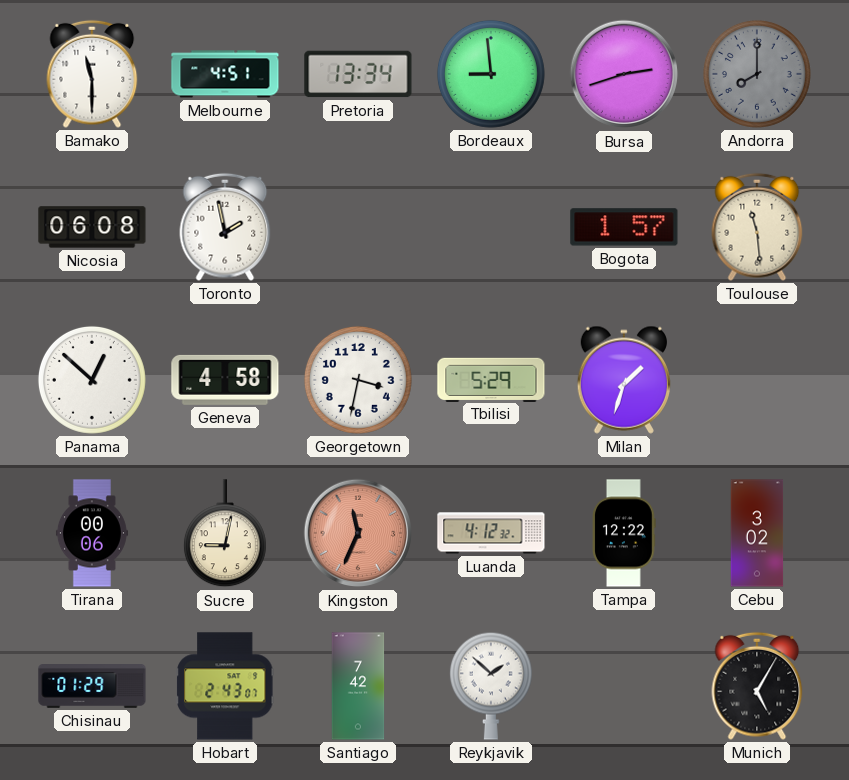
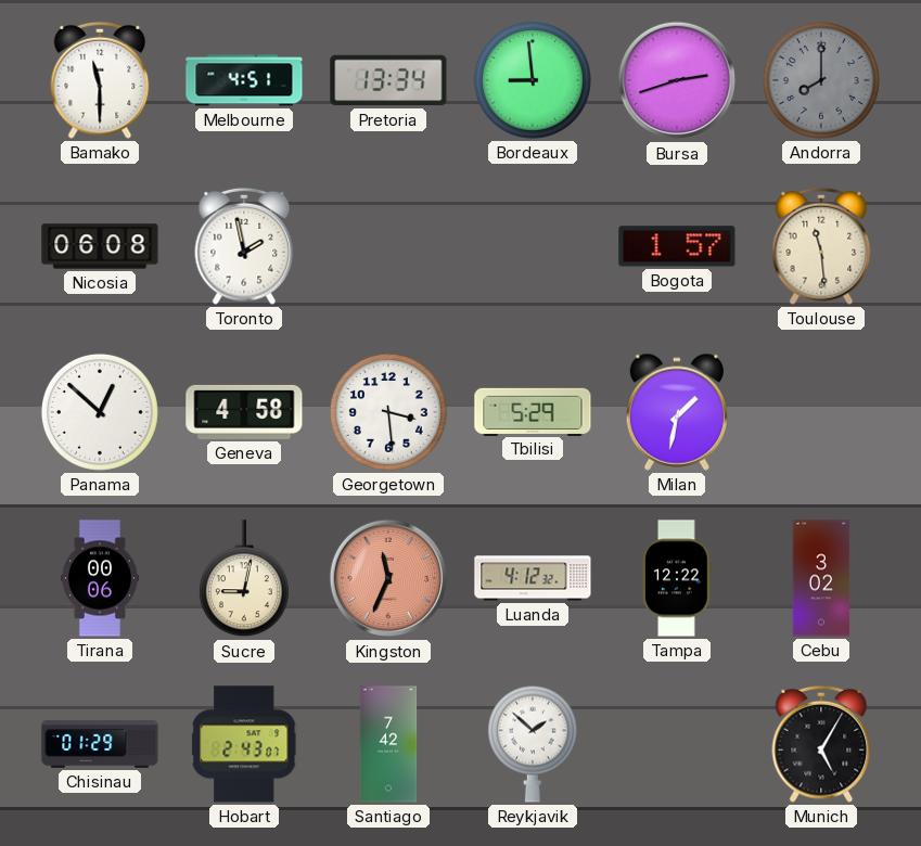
Georgetown: 3:32 -> 3:29 (388, 412)
Milan: 1:33 -> 1:32 (676, 412)
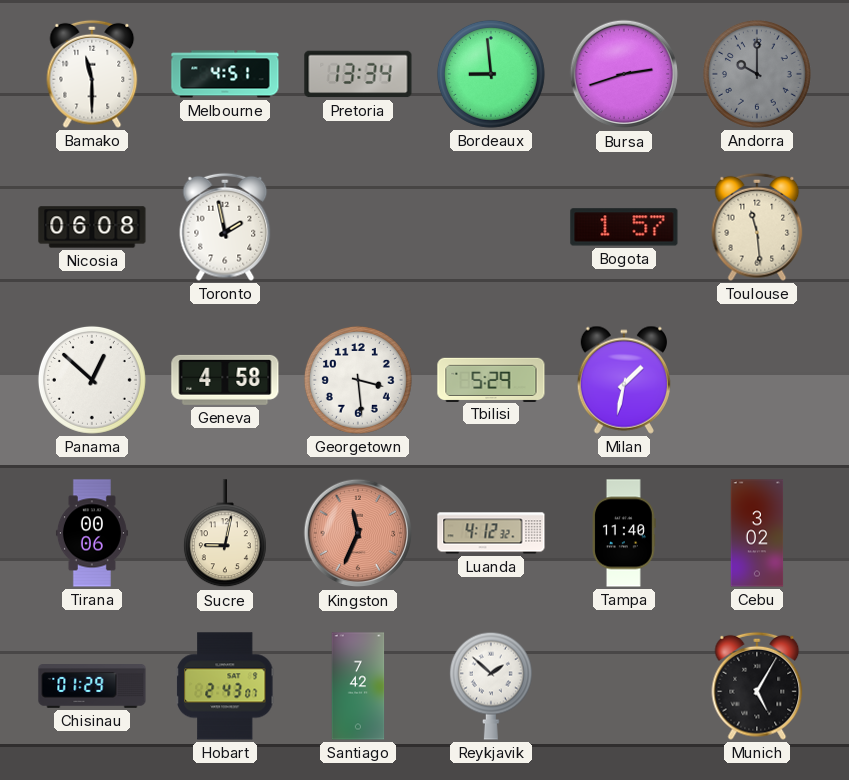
Andorra: 8:00 -> 10:00 (757, 74)
Tampa: 12:22 -> 11:40 (625, 533)
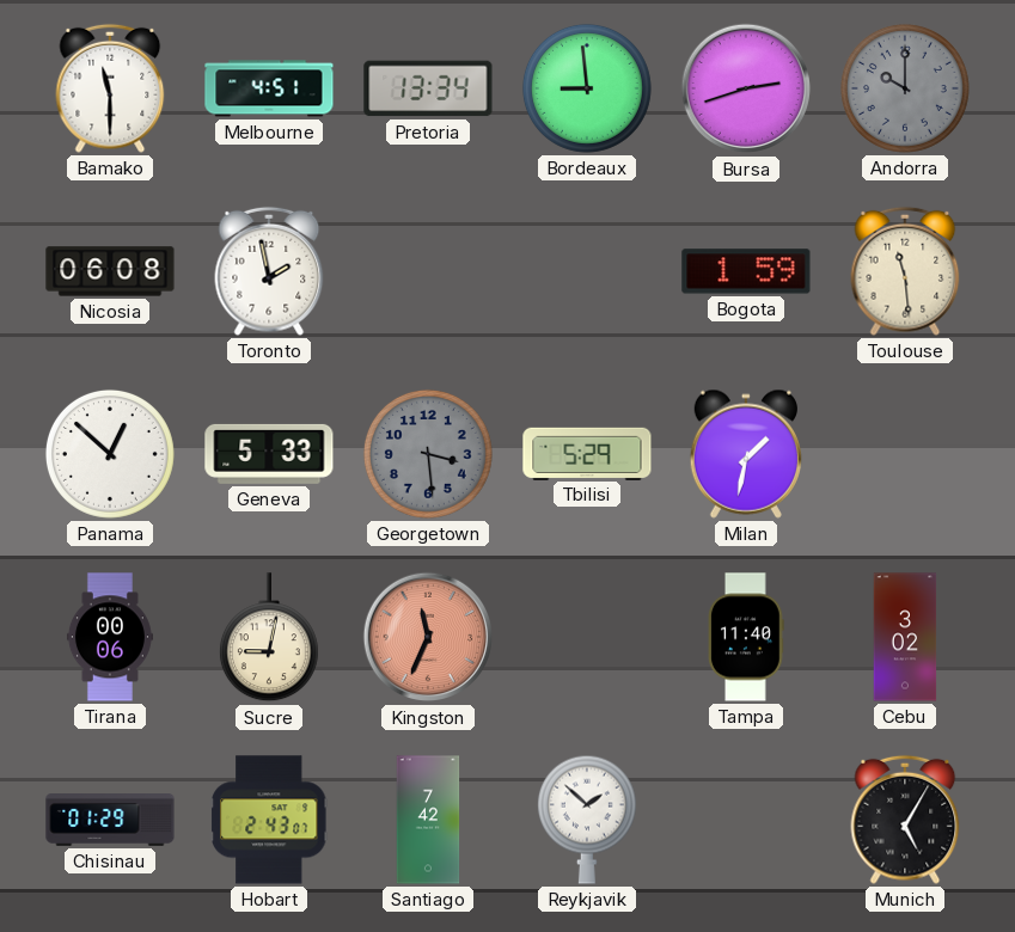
Bogota: 1:57 -> 1:59 (746, 271)
Geneva: 4:58 -> 5:33 (269, 454)
Georgetown dial: white -> grey (428, 454)
Luanda: 4:12 -> none (491, 533)
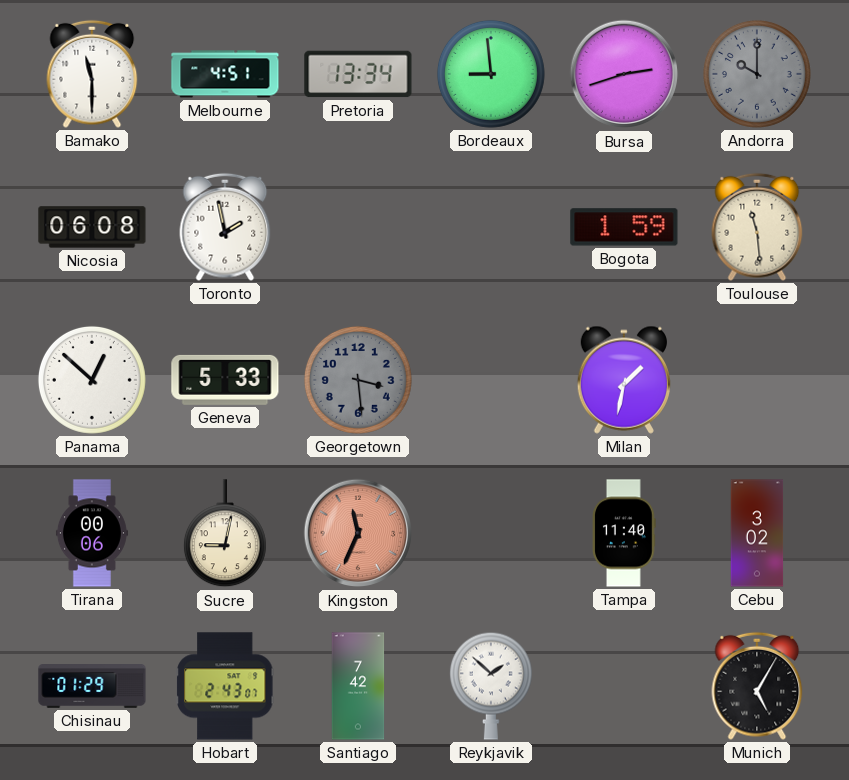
Tbilisi: 5:29 -> none (587, 453)
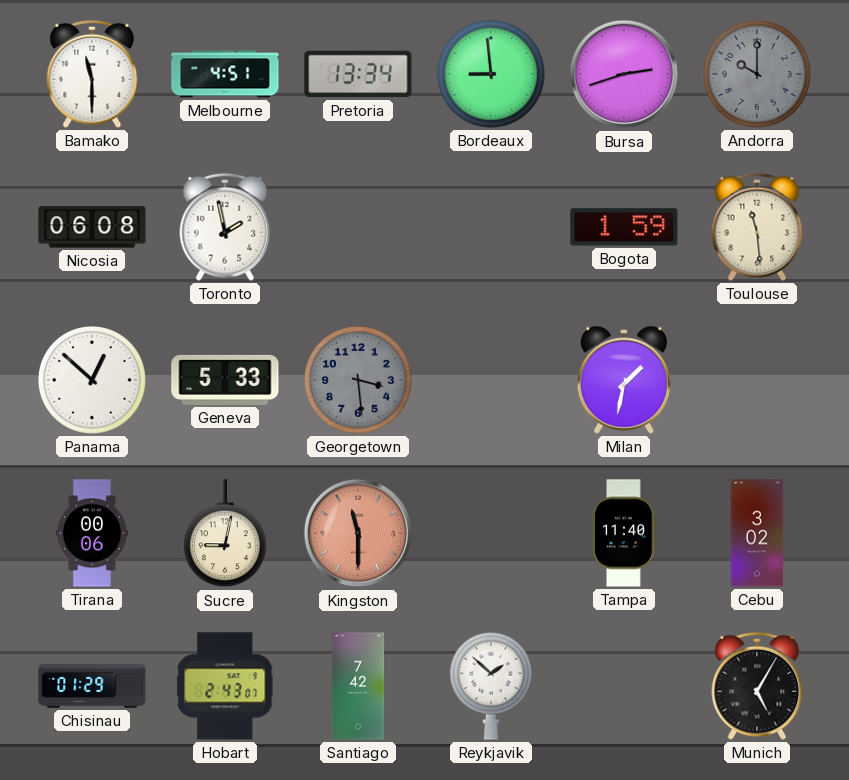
Kingston: 11:34 -> 11:30 (358, 533)
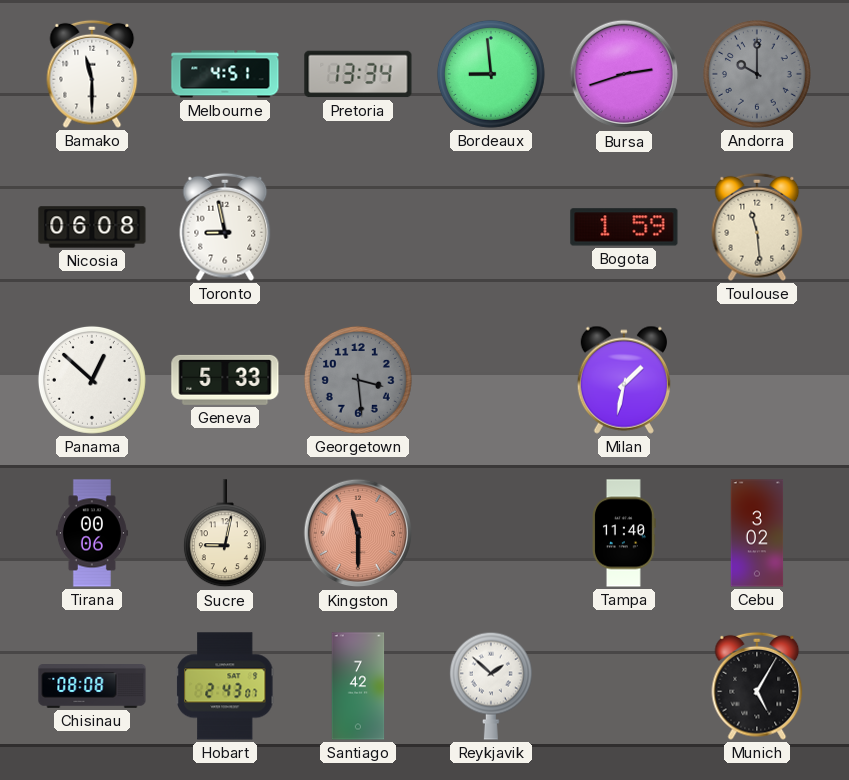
Toronto: 1:58 -> 8:58 (225, 227)
Chisinau: 01:29 -> 08:08 (92, 687)
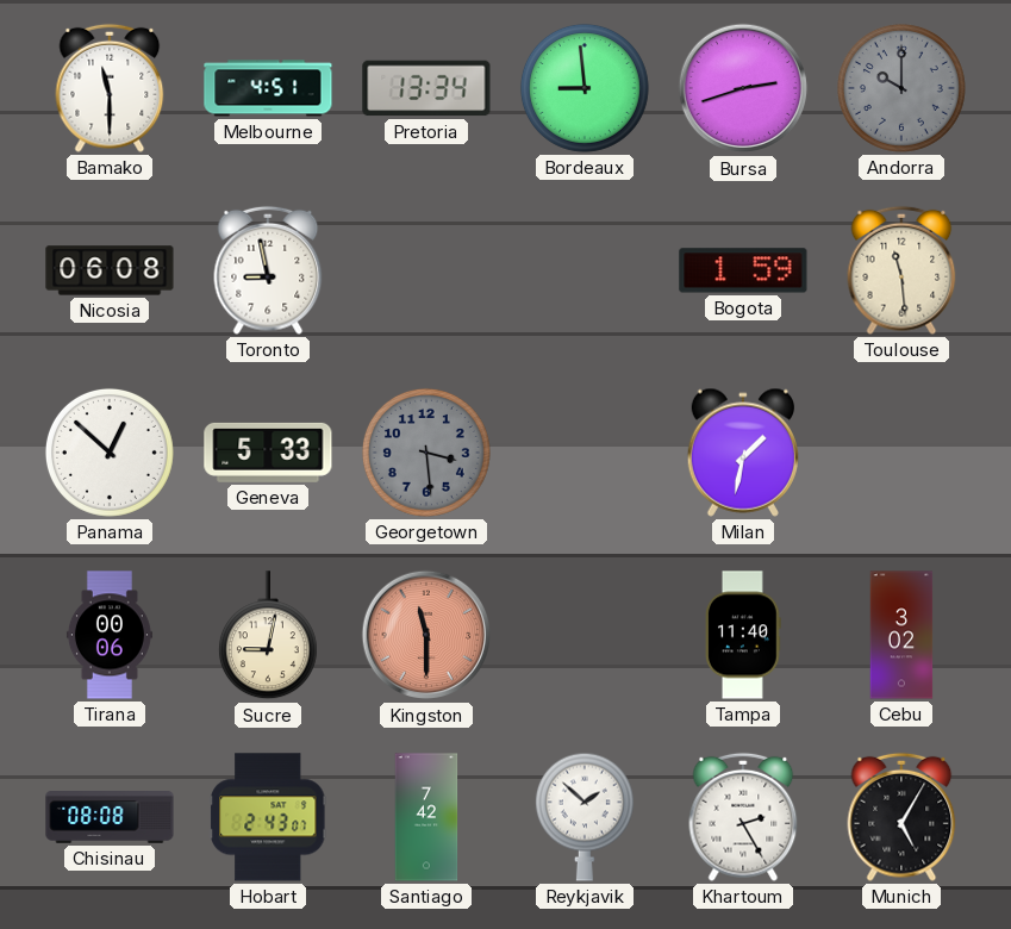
Khartoum: none -> 2:25 (743, 817)
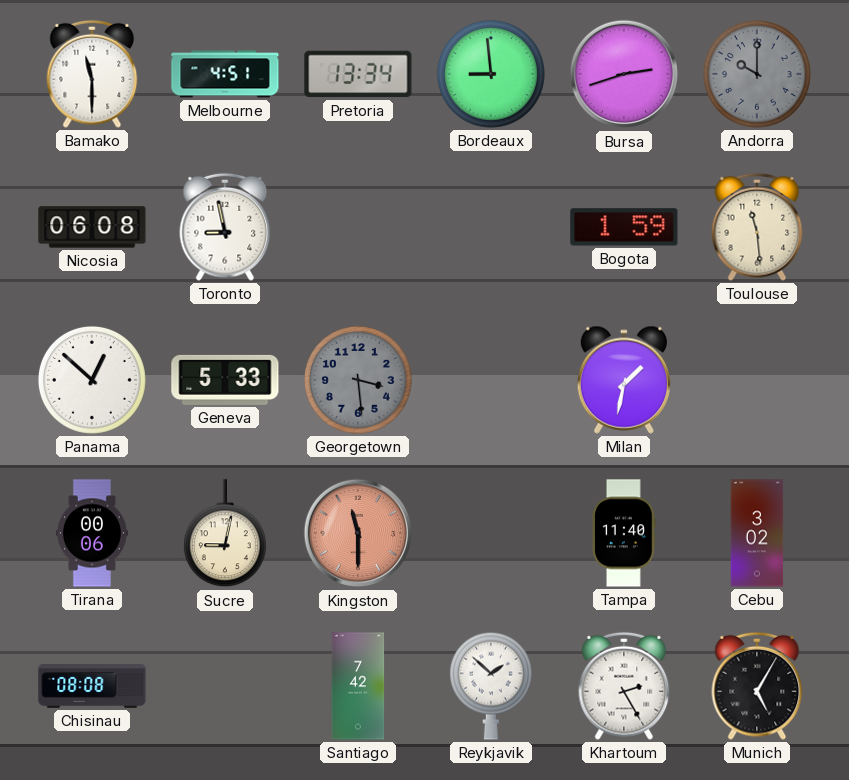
Hobart: 2:43 -> none (269, 817)
